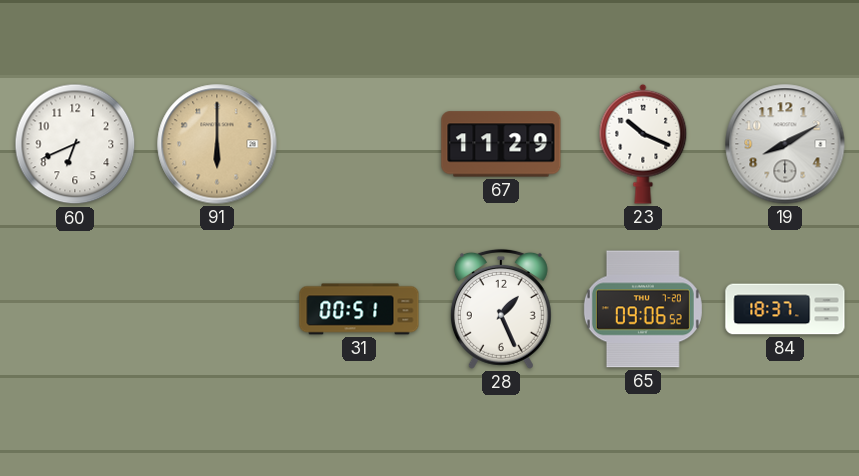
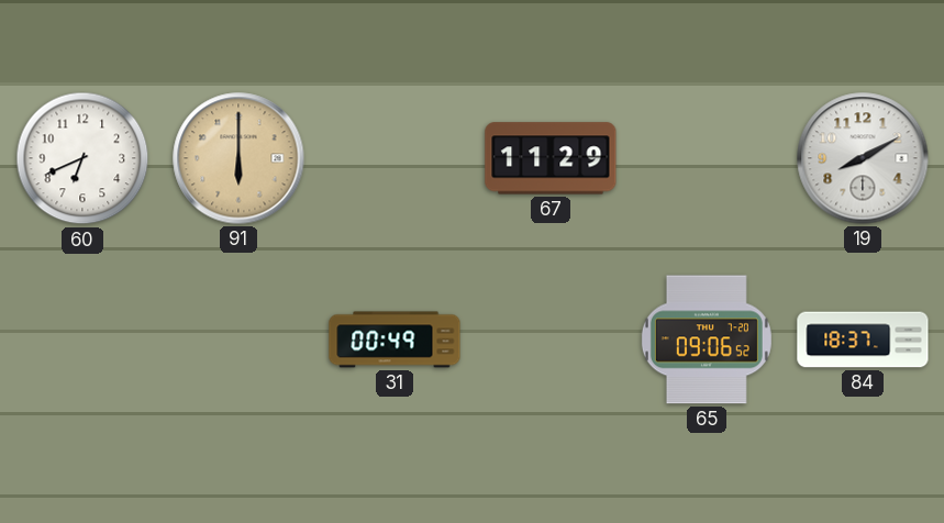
23: 10:19 -> none (643, 144)
31: 00:51 -> 00:49 (395, 340)
28: 1:26 -> none (501, 309)
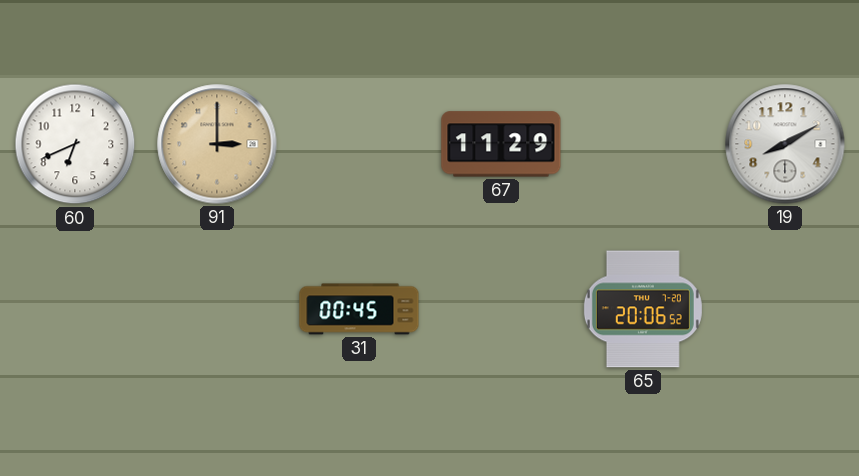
91: 6:00 -> 3:00 (217, 144)
31: 00:49 -> 00:45 (359, 309)
65: 09:06 -> 20:06 (643, 309)
84: 18:37 -> none (863, 340)
